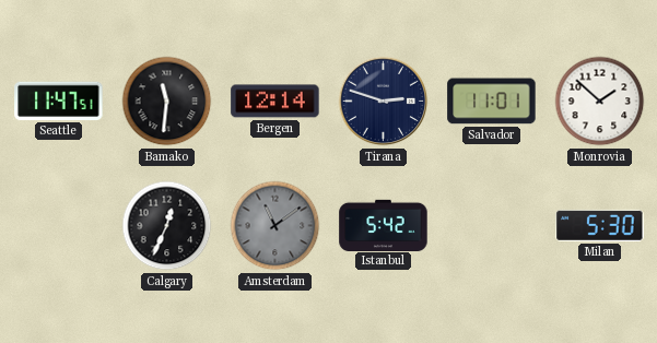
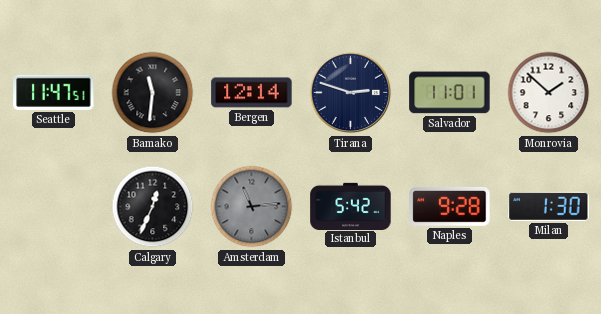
Amsterdam: 11:09 -> 11:14 (252, 207)
Naples: none -> 9:28 (450, 207)
Milan: 5:30 -> 1:30 (549, 206)
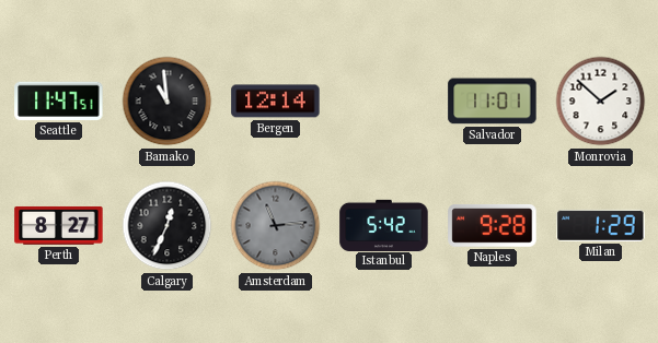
Bamako: 11:31 -> 10:59 (168, 102)
Tirana: 2:48 -> none (351, 93)
Perth: none -> 8:27 (59, 225)
Milan: 1:30 -> 1:29 (601, 225)
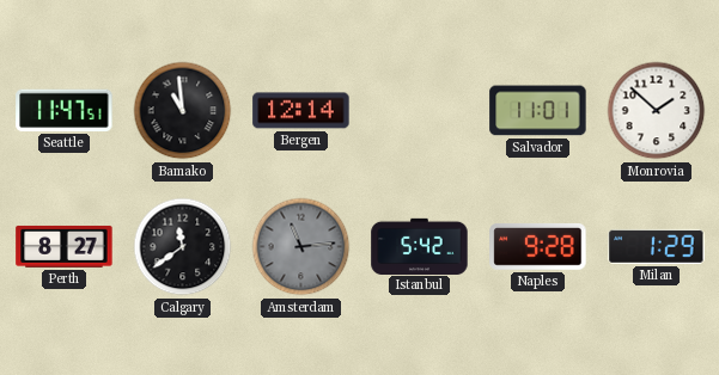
Calgary: 12:34 -> 11:39 (183, 247)
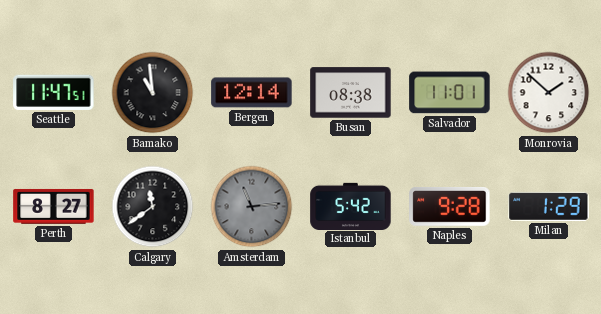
Busan: none -> 08:38 (351, 93)
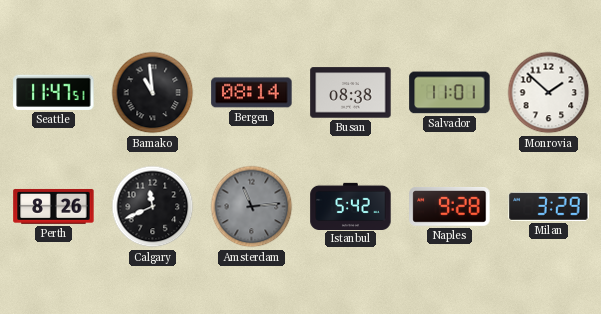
Bergen: 12:14 -> 08:14 (252, 93)
Perth: 8:27 -> 8:26 (54, 206)
Calgary: 11:39 -> 11:41 (153, 207)
Milan: 1:29 -> 3:29 (549, 206)
